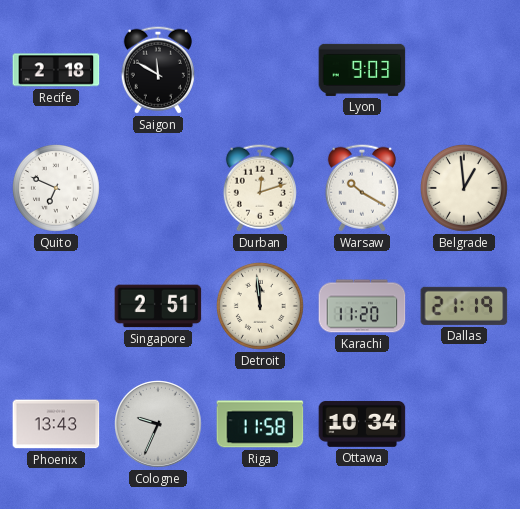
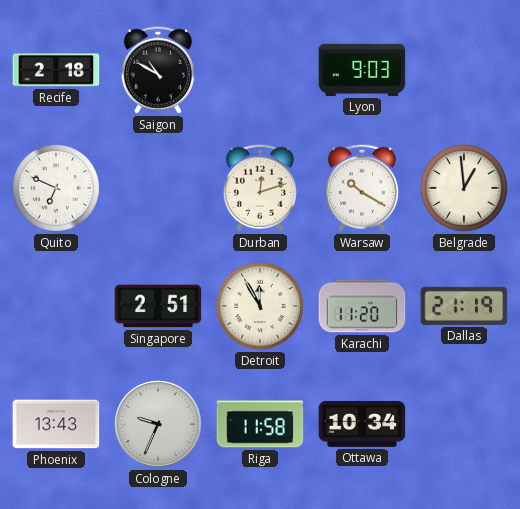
Saigon: 11:50 -> 10:50 (158, 70)
Detroit: 11:59 -> 11:55 (260, 306)
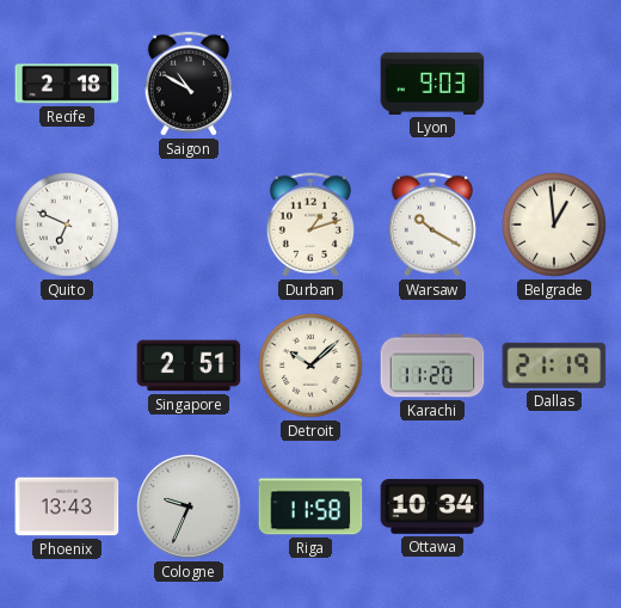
Durban: 12:12 -> 1:12 (310, 225)
Detroit: 11:55 -> 10:08 (310, 366)
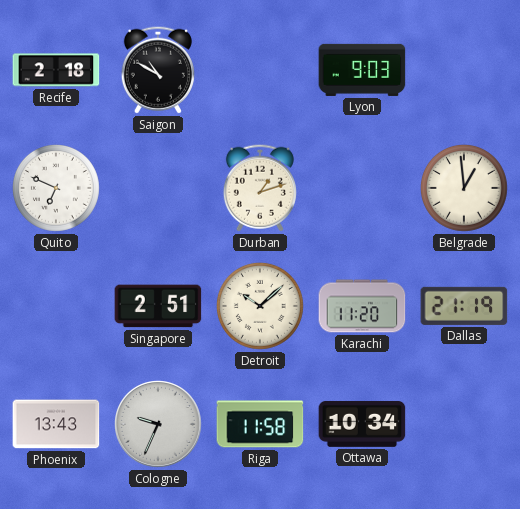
Warsaw: 10:20 -> none (432, 225)
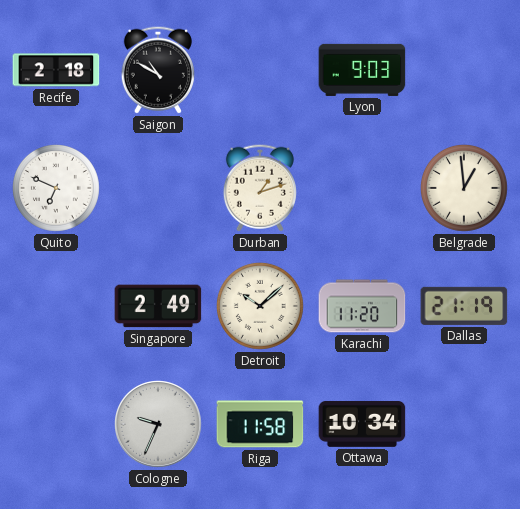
Singapore: 2:51 -> 2:49 (158, 306)
Phoenix: 13:43 -> none (56, 424)
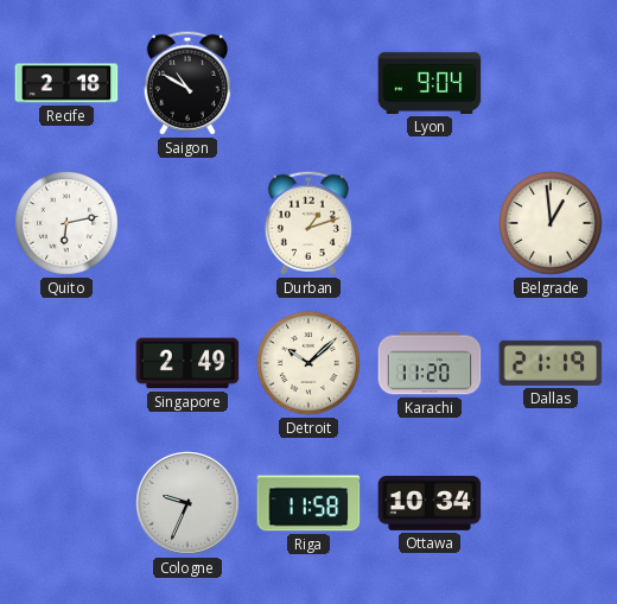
Lyon: 9:03 -> 9:04 (430, 83)
Quito: 6:49 -> 6:13 (66, 223)
